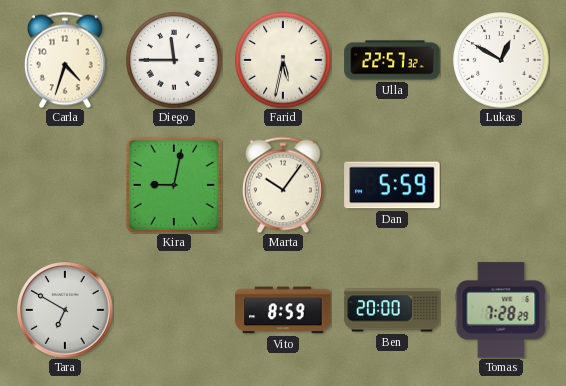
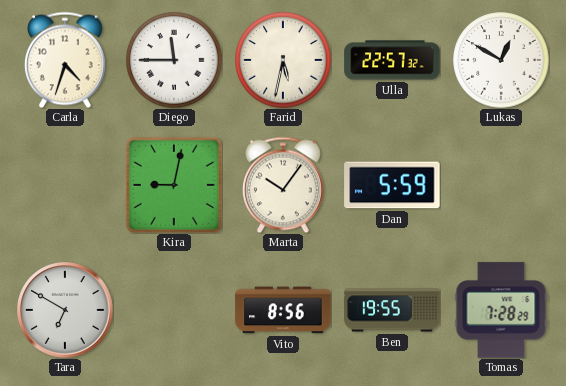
Vito: 8:59 -> 8:56 (283, 310)
Ben: 20:00 -> 19:55 (392, 310)
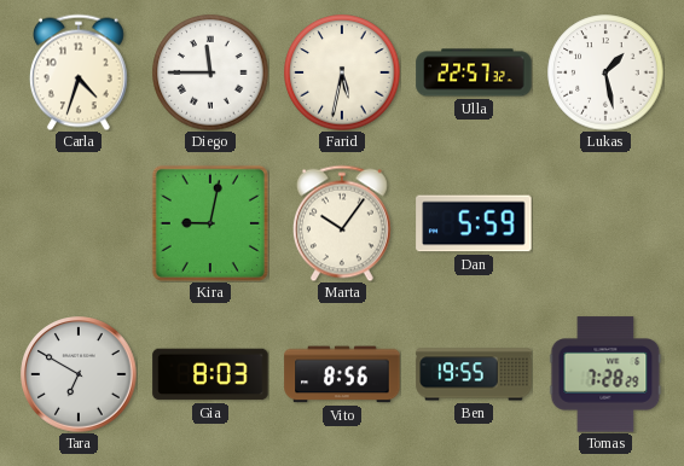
Lukas: 12:50 -> 1:28 (605, 72)
Gia: none -> 8:03 (210, 374)
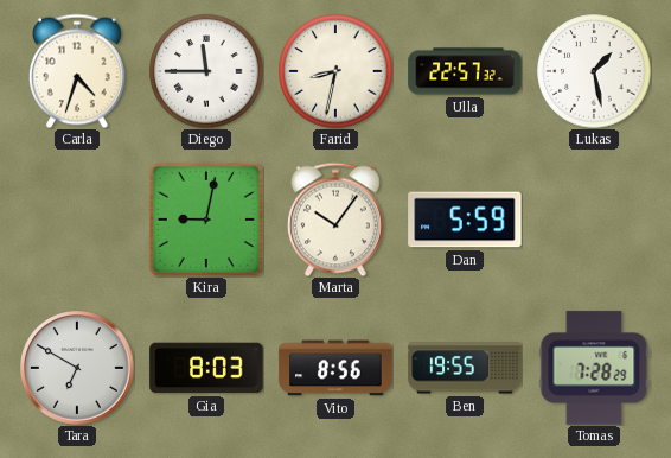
Farid: 5:32 -> 8:32 (335, 71)
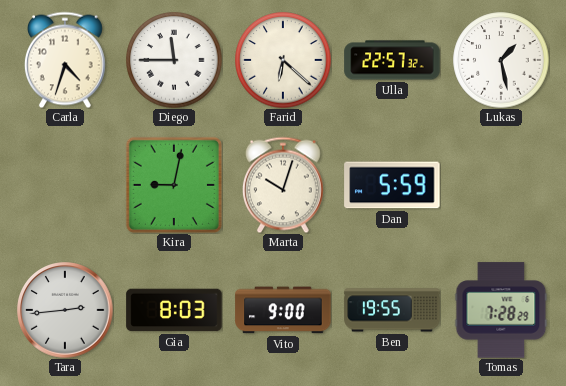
Farid: 8:32 -> 6:22 (283, 60)
Marta: 10:06 -> 10:03 (283, 185)
Tara: 6:50 -> 2:44 (65, 310)
Vito: 8:56 -> 9:00 (283, 310)
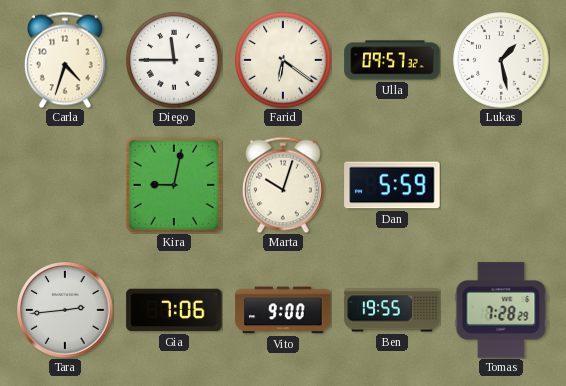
Farid: 6:22 -> 6:21 (283, 60)
Ulla: 22:57 -> 09:57 (392, 60)
Gia: 8:03 -> 7:06 (174, 310)
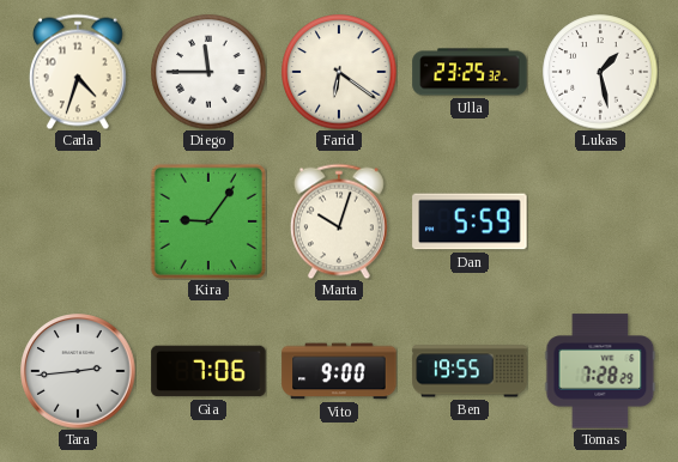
Ulla: 09:57 -> 23:25 (470, 72)
Kira: 9:02 -> 9:06 (208, 221)
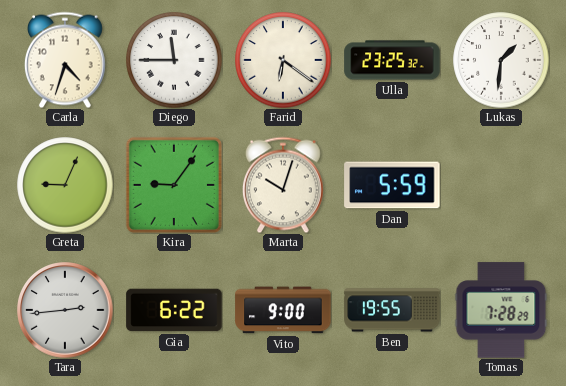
Lukas: 1:28 -> 1:31 (501, 60)
Greta: none -> 9:04 (65, 185)
Gia: 7:06 -> 6:22 (174, 310)
